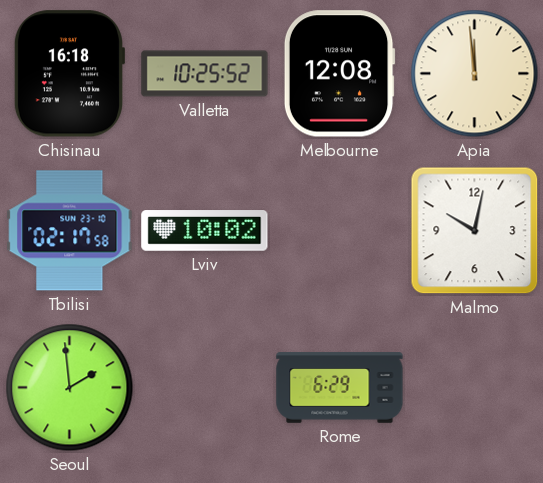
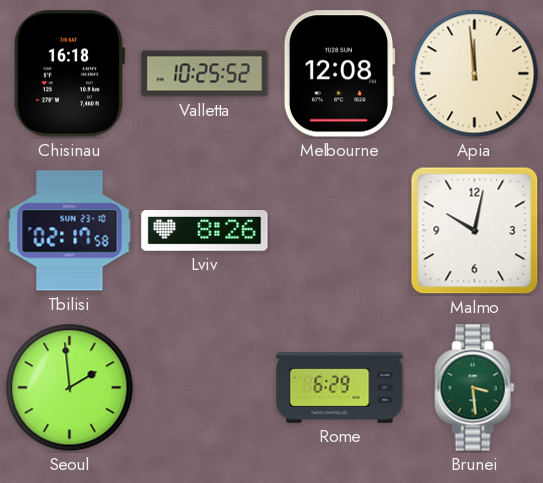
Lviv: 10:02 -> 8:26 (205, 231)
Brunei: none -> 3:29 (475, 388)
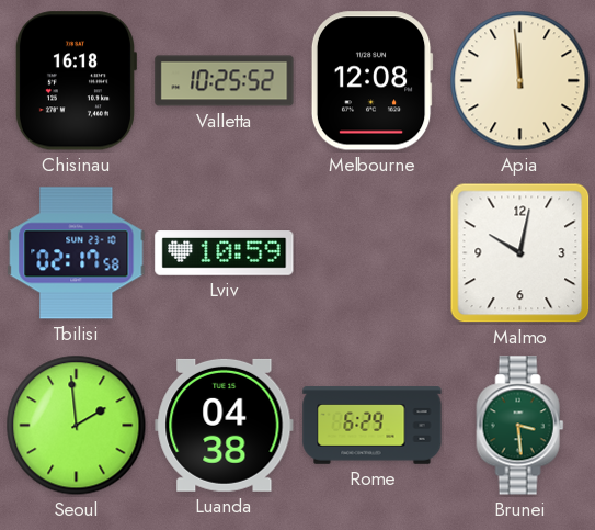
Lviv: 8:26 -> 10:59 (225, 253)
Luanda: none -> 04:38 (225, 425)
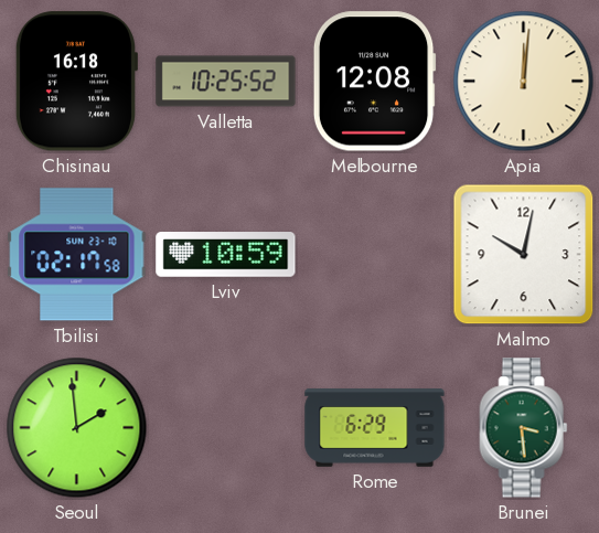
Apia: 11:59 -> 12:01 (524, 82)
Luanda: 04:38 -> none (225, 425)
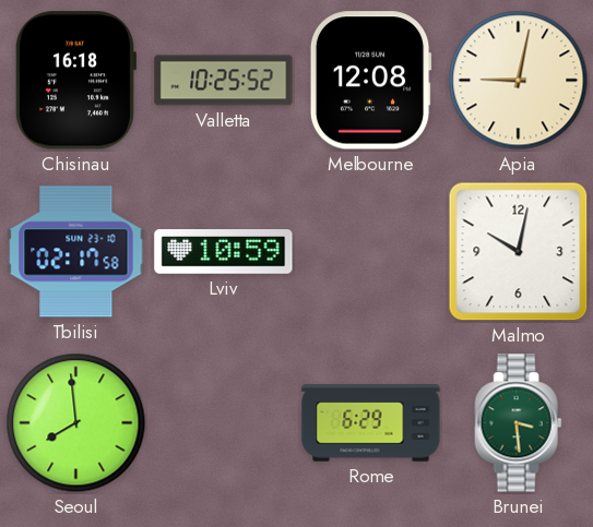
Apia: 12:01 -> 9:02 (519, 81)
Seoul: 1:59 -> 7:59 (76, 423)
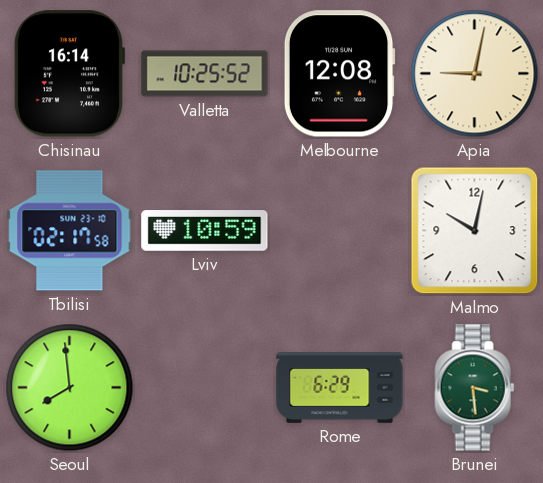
Chisinau: 16:18 -> 16:14 (68, 74)
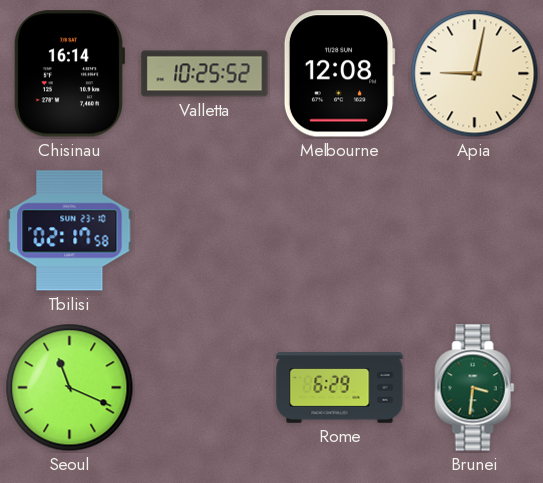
Lviv: 10:59 -> none (205, 231)
Malmo: 10:02 -> none (475, 231)
Seoul: 7:59 -> 11:19 (70, 388)
Brunei: 3:29 -> 3:31 (475, 388)
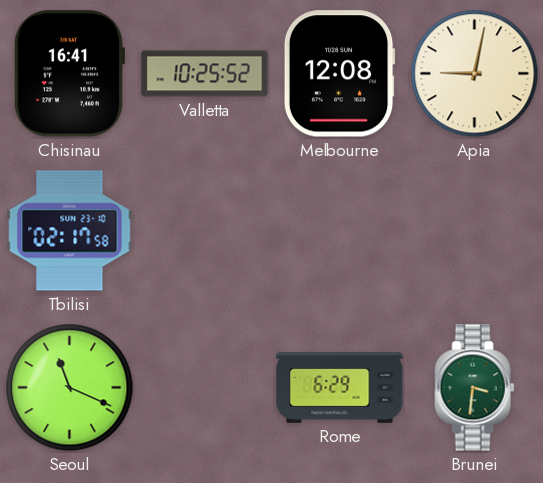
Chisinau: 16:14 -> 16:41 (68, 74)
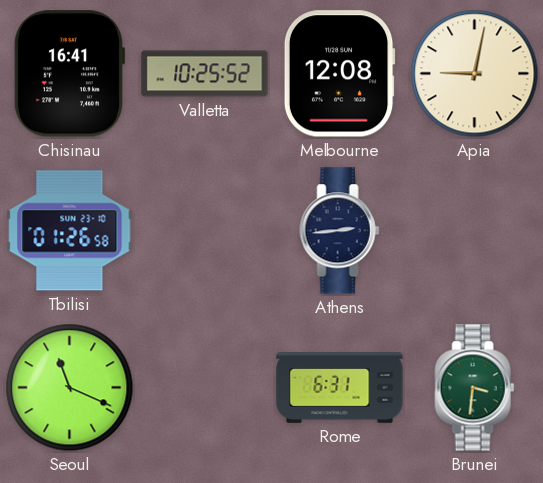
Tbilisi: 02:17 -> 01:26 (70, 231)
Athens: none -> 2:44 (340, 231)
Rome: 6:29 -> 6:31 (340, 388)
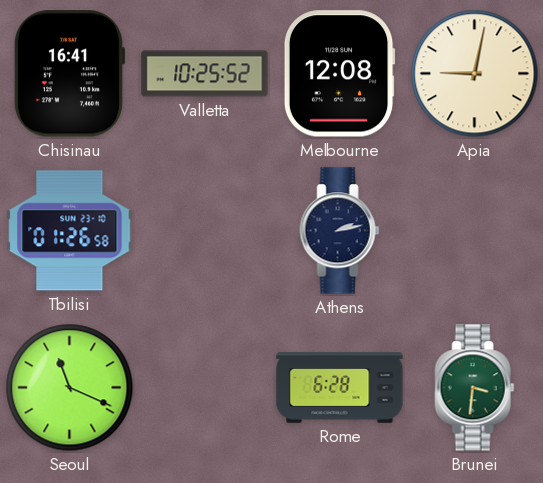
Athens: 2:44 -> 2:13 (340, 231)
Rome: 6:31 -> 6:28 (340, 388)
